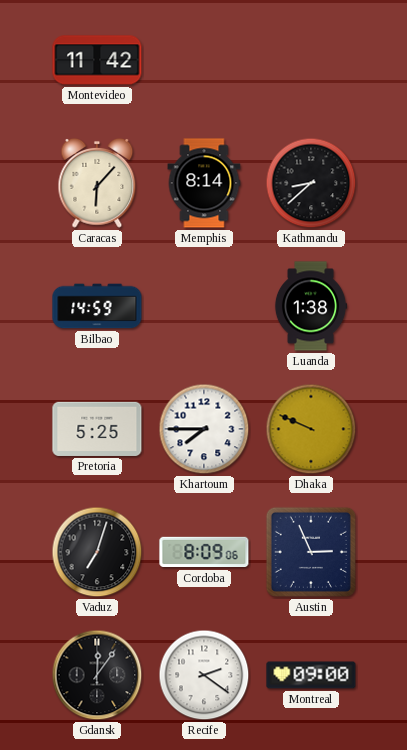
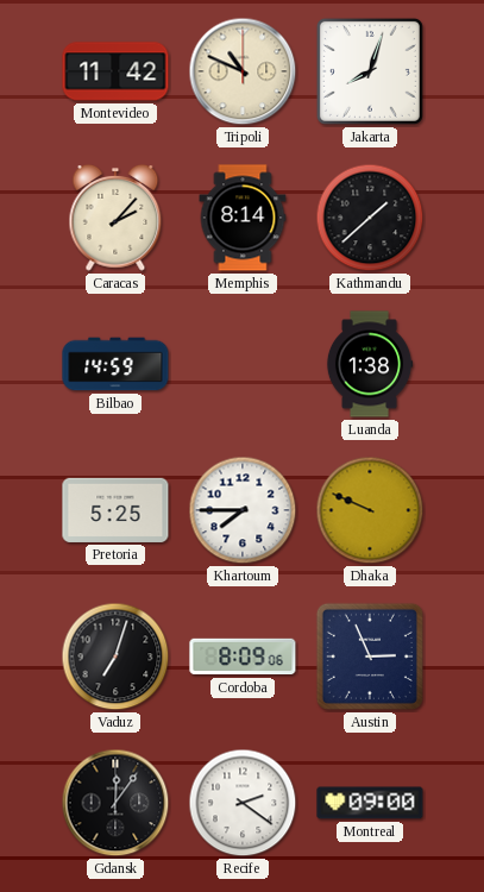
Tripoli: none -> 10:49 (243, 71)
Jakarta: none -> 8:03 (370, 71)
Caracas: 6:07 -> 2:07 (115, 219)
Kathmandu: 8:38 -> 1:38 (370, 218)
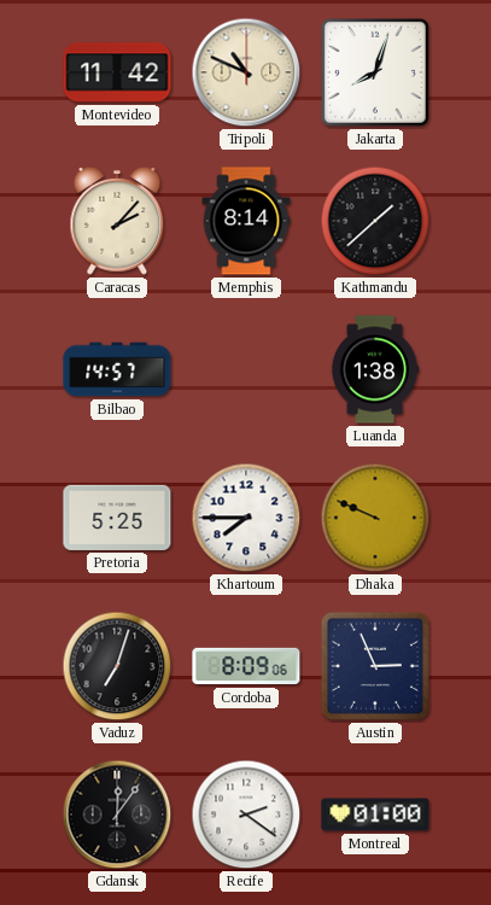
Bilbao: 14:59 -> 14:57 (117, 369)
Montreal: 09:00 -> 01:00 (375, 815)
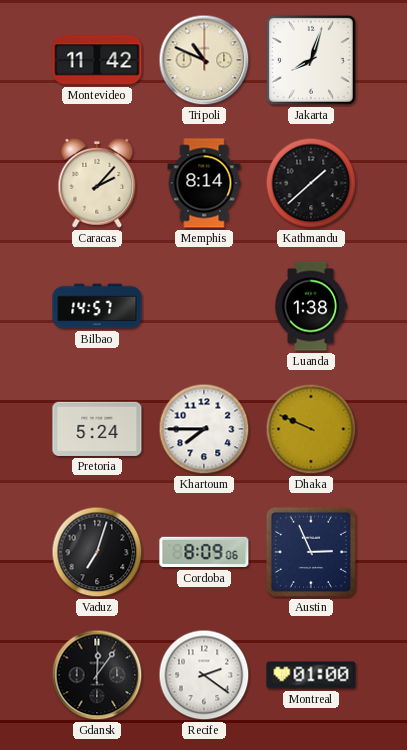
Pretoria: 5:25 -> 5:24 (97, 429)
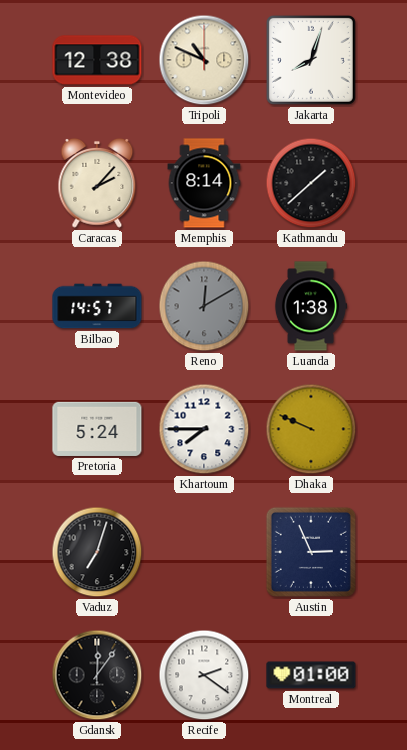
Montevideo: 11:42 -> 12:38 (97, 60)
Reno: none -> 12:10 (204, 306)
Cordoba: 8:09 -> none (204, 552)
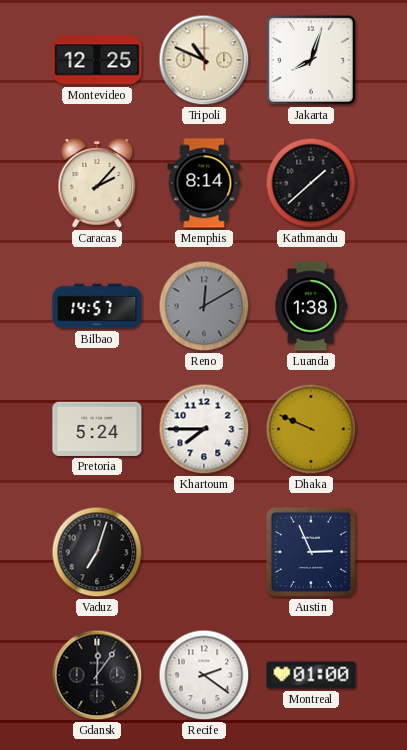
Montevideo: 12:38 -> 12:25 (97, 60)
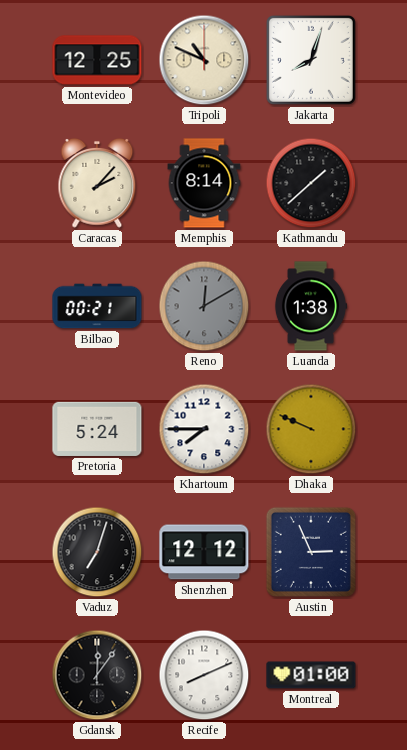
Bilbao: 14:57 -> 00:21 (97, 306)
Shenzhen: none -> 12:12 (204, 552)
Recife: 2:21 -> 8:11 (204, 675)
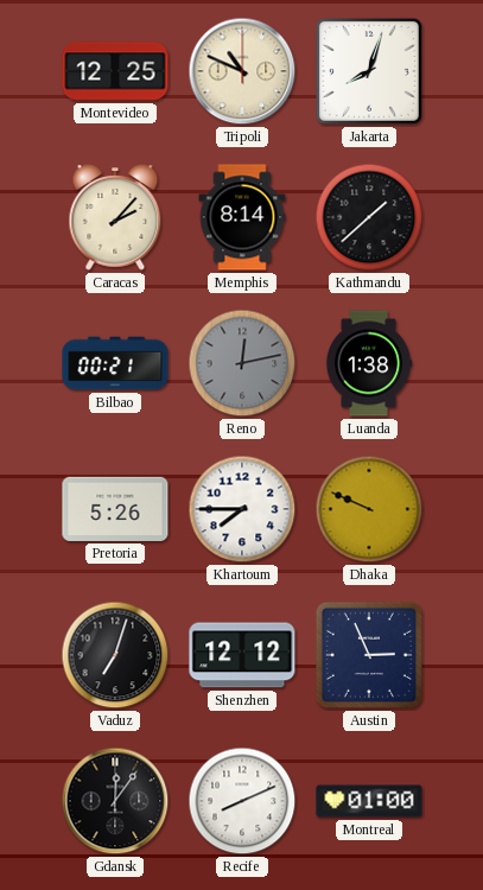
Reno: 12:10 -> 12:13 (242, 363)
Pretoria: 5:24 -> 5:26 (115, 509)
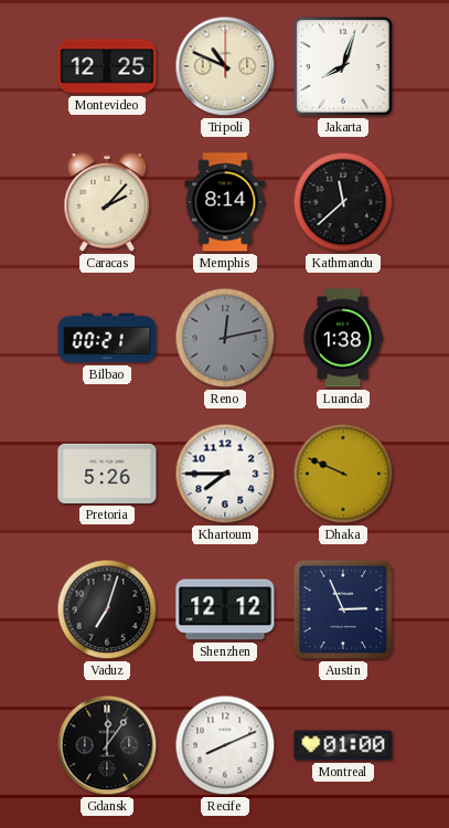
Kathmandu: 1:38 -> 11:38 (343, 202)
